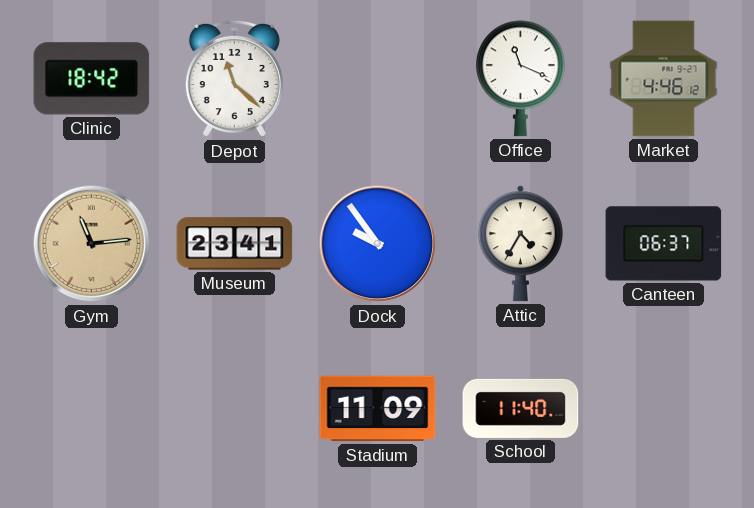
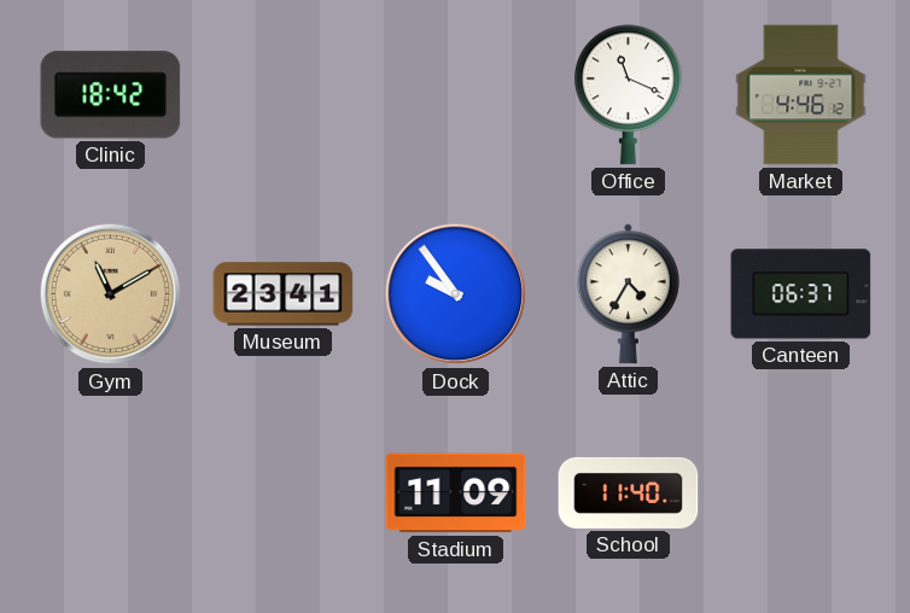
Depot: 11:22 -> none (234, 79)
Gym: 11:14 -> 11:10 (111, 294)
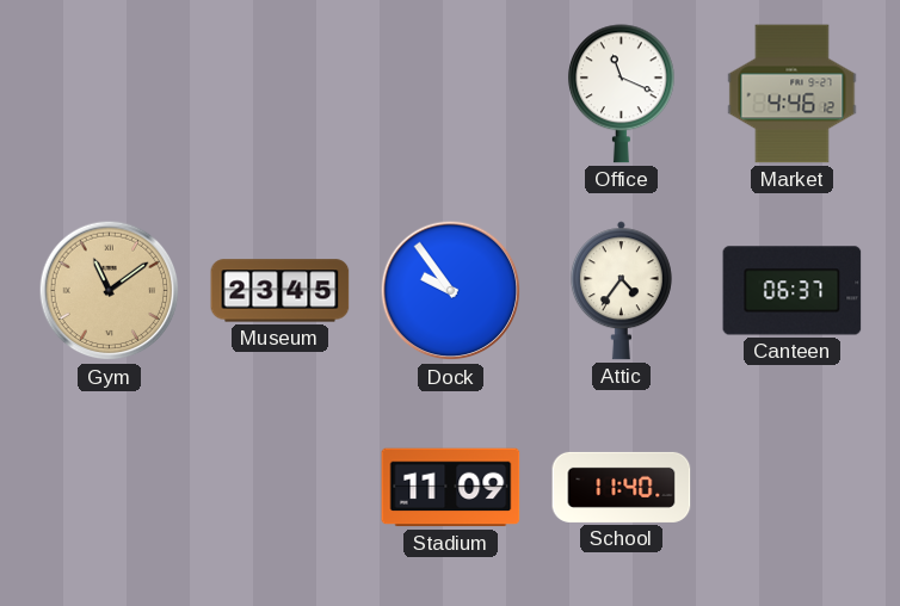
Clinic: 18:42 -> none (111, 95)
Gym: 11:10 -> 11:09 (110, 291)
Museum: 23:41 -> 23:45 (281, 291)
Attic: 4:35 -> 4:36 (621, 291)
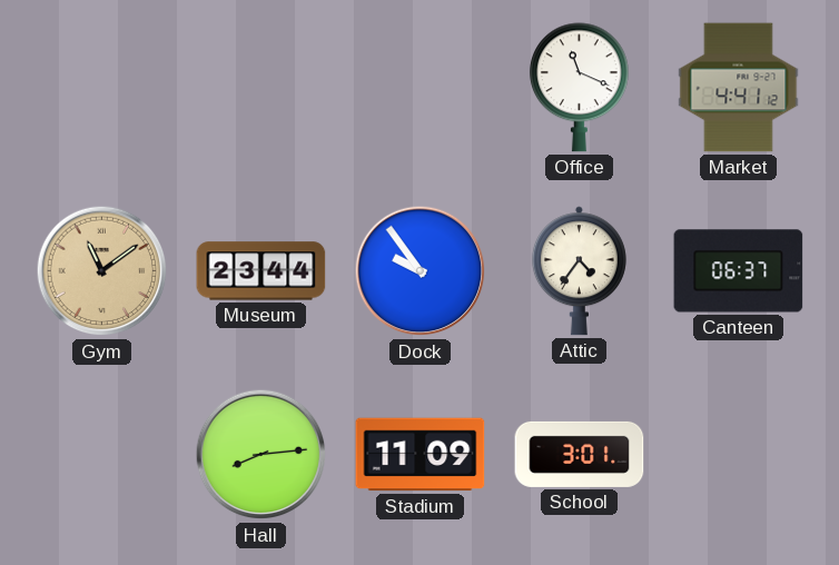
Market: 4:46 -> 4:41 (739, 88)
Museum: 23:45 -> 23:44 (261, 271)
Hall: none -> 8:14 (261, 455)
School: 11:40 -> 3:01 (580, 454)
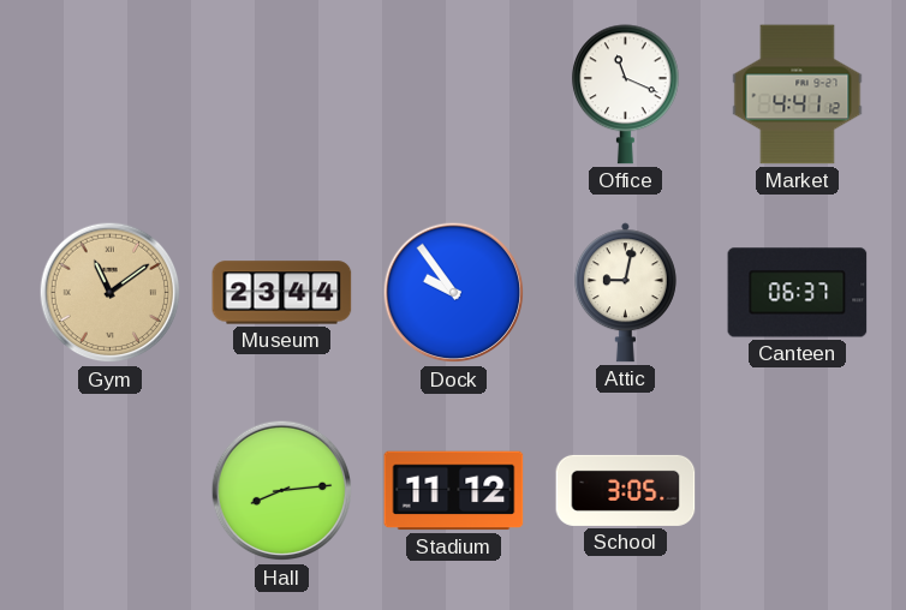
Attic: 4:36 -> 9:02 (625, 293)
Stadium: 11:09 -> 11:12 (454, 491)
School: 3:01 -> 3:05 (626, 490)
